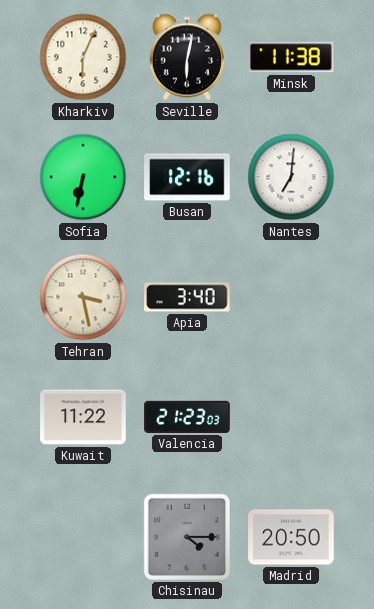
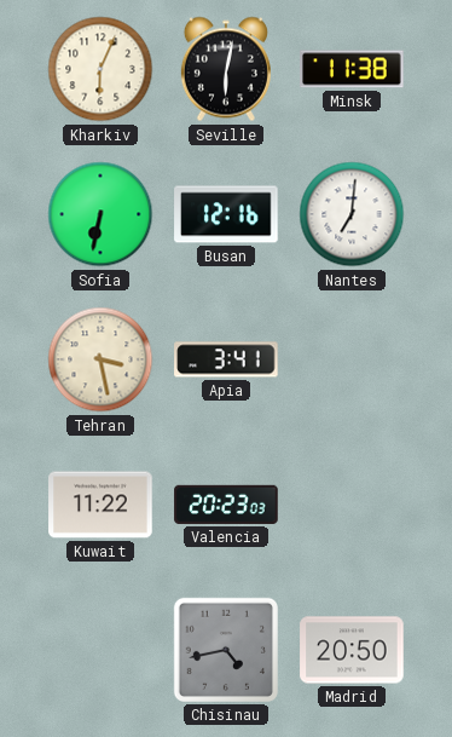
Apia: 3:40 -> 3:41 (226, 359)
Valencia: 21:23 -> 20:23 (226, 505)
Chisinau: 4:15 -> 4:43 (226, 650)
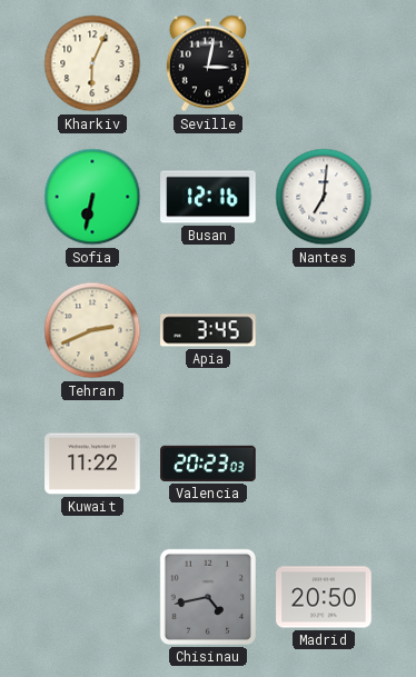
Seville: 6:02 -> 3:02 (208, 63)
Minsk: 11:38 -> none (352, 69)
Tehran: 3:28 -> 2:41 (92, 330)
Apia: 3:41 -> 3:45 (208, 330)
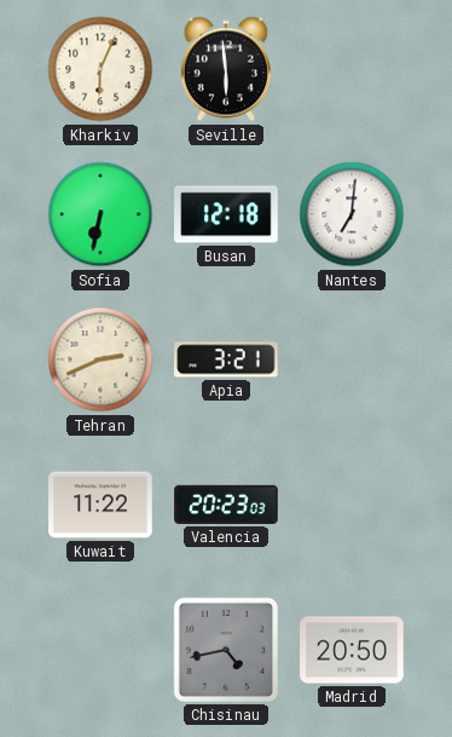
Seville: 3:02 -> 5:59 (226, 69)
Busan: 12:16 -> 12:18 (226, 214)
Apia: 3:45 -> 3:21 (226, 359)
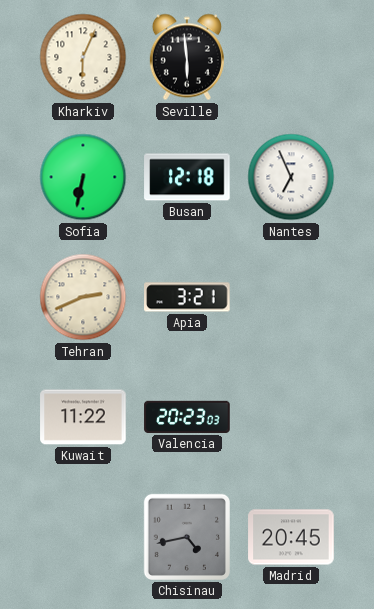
Nantes: 7:01 -> 6:56 (291, 177)
Madrid: 20:50 -> 20:45 (291, 537)
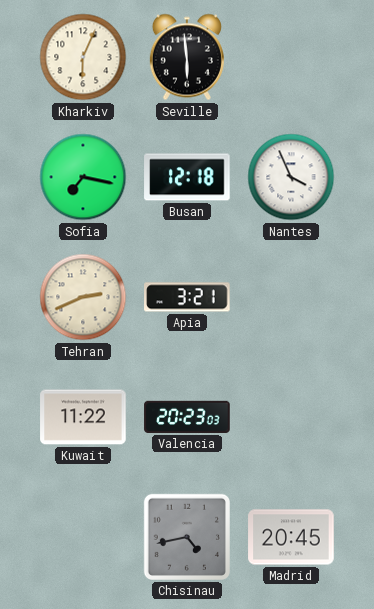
Sofia: 6:32 -> 7:17 (83, 177)
Nantes: 6:56 -> 3:56 (291, 177)
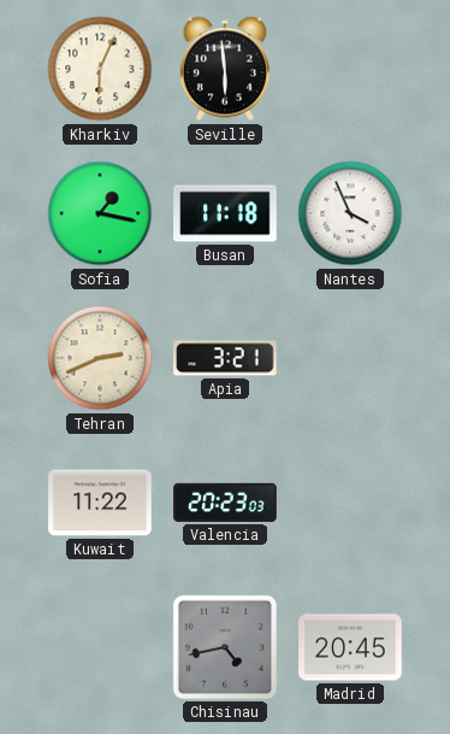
Sofia: 7:17 -> 1:17 (100, 213)
Busan: 12:18 -> 11:18 (225, 213)
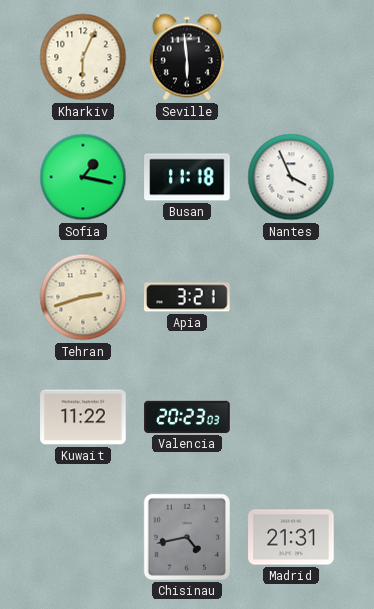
Tehran: 2:41 -> 2:42 (83, 297)
Madrid: 20:45 -> 21:31 (291, 537)
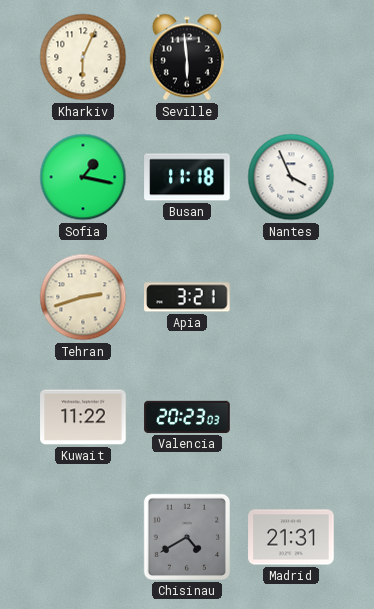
Chisinau: 4:43 -> 4:40 (187, 537)
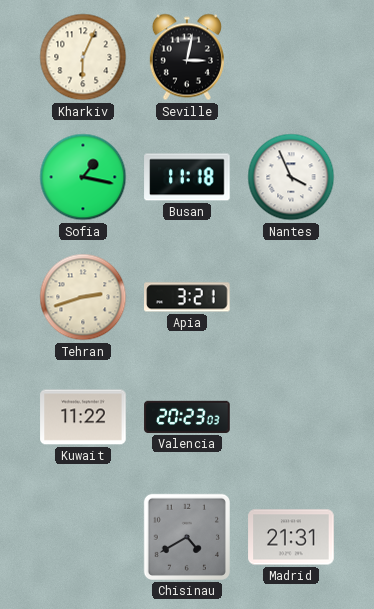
Seville: 5:59 -> 3:02 (187, 57)
